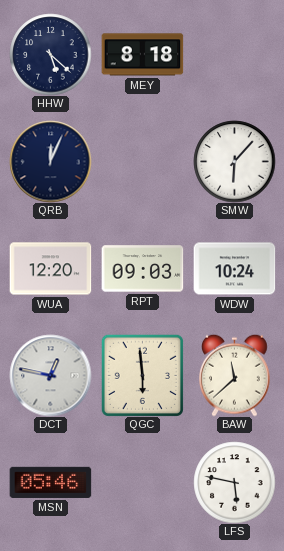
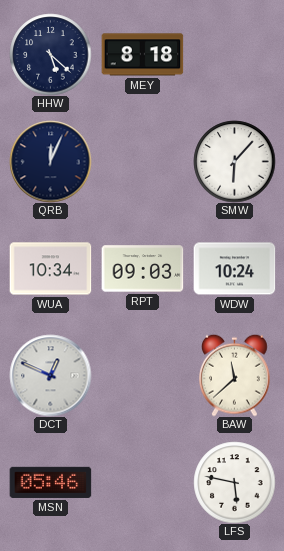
WUA: 12:20 -> 10:34 (50, 269)
DCT: 12:47 -> 12:49 (50, 375)
QGC: 5:59 -> none (142, 375)
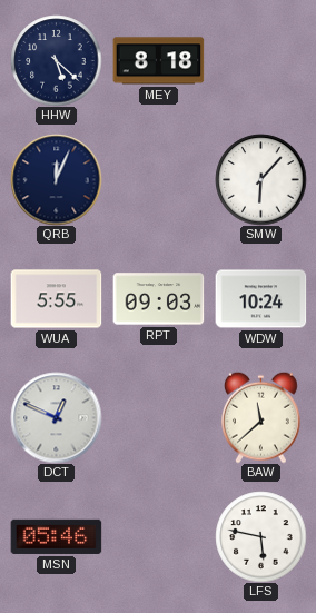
WUA: 10:34 -> 5:55 (56, 299)
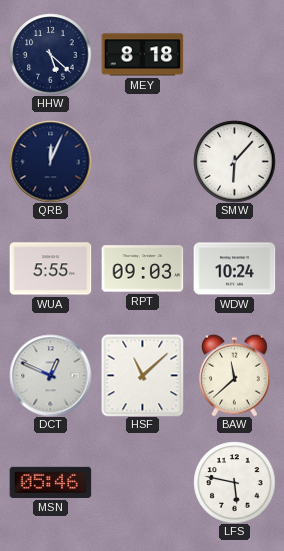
HSF: none -> 11:08 (142, 375)
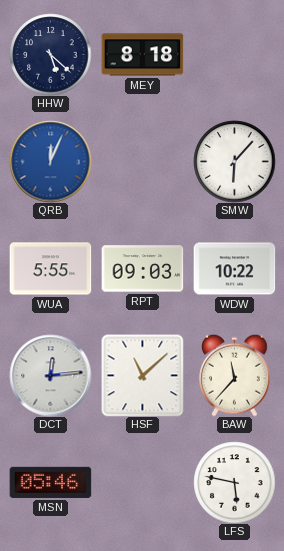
QRB dial: navy -> blue (50, 161)
WDW: 10:24 -> 10:22 (234, 269)
DCT: 12:49 -> 12:14 (50, 375)
BAW: 11:38 -> 11:37 (235, 375)
